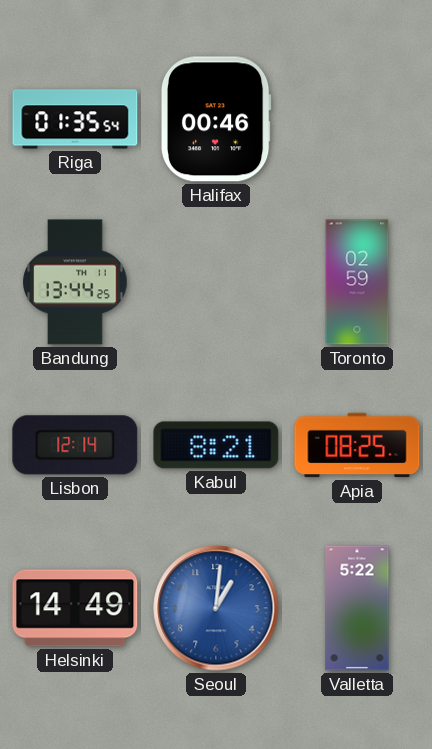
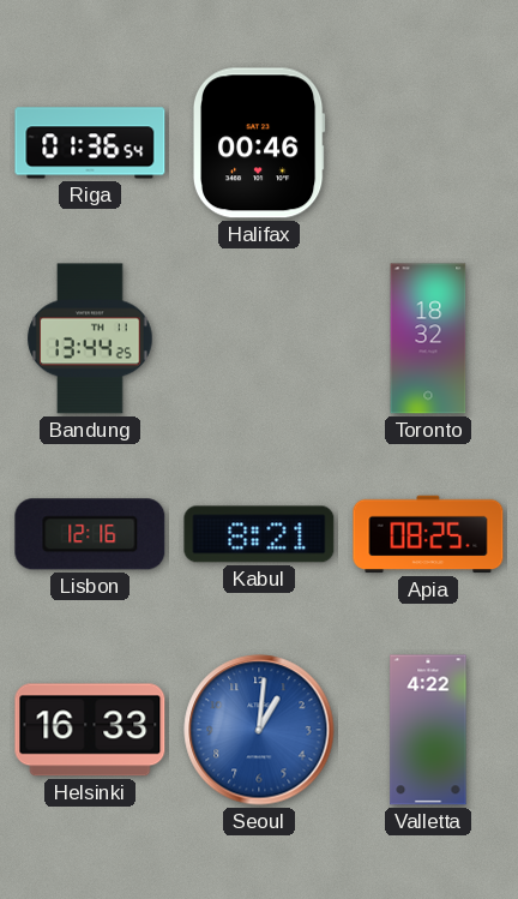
Riga: 01:35 -> 01:36 (90, 143)
Toronto: 02:59 -> 18:32 (428, 338)
Lisbon: 12:14 -> 12:16 (90, 534)
Helsinki: 14:49 -> 16:33 (90, 730)
Valletta: 5:22 -> 4:22 (428, 730)
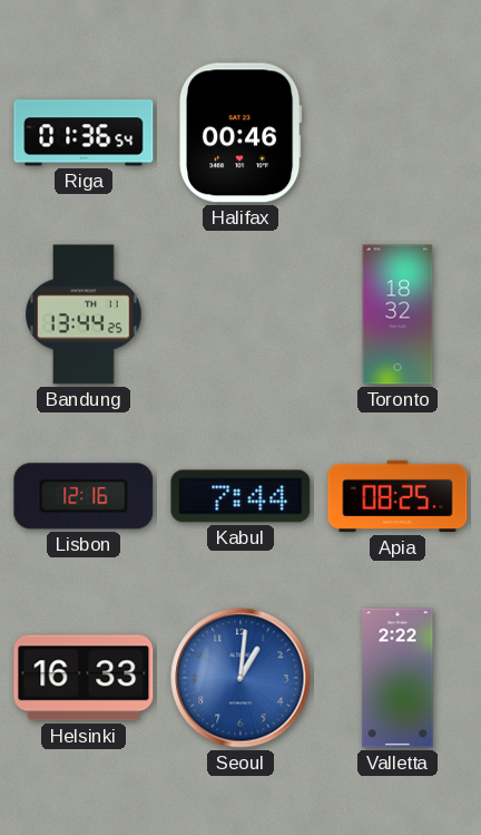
Kabul: 8:21 -> 7:44 (240, 496)
Valletta: 4:22 -> 2:22 (397, 678)
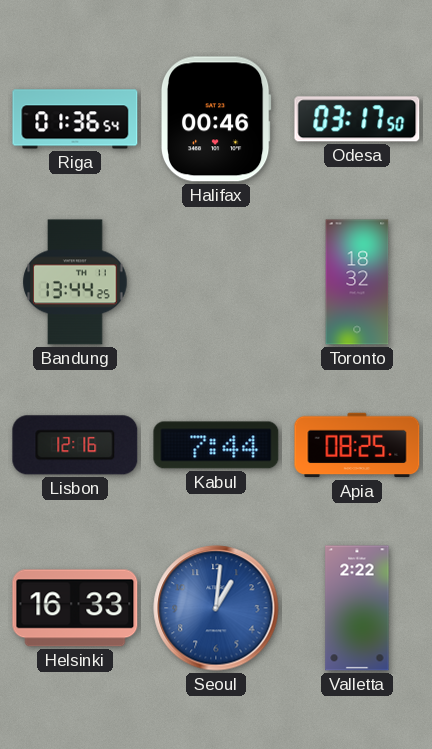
Odesa: none -> 03:17 (357, 119)
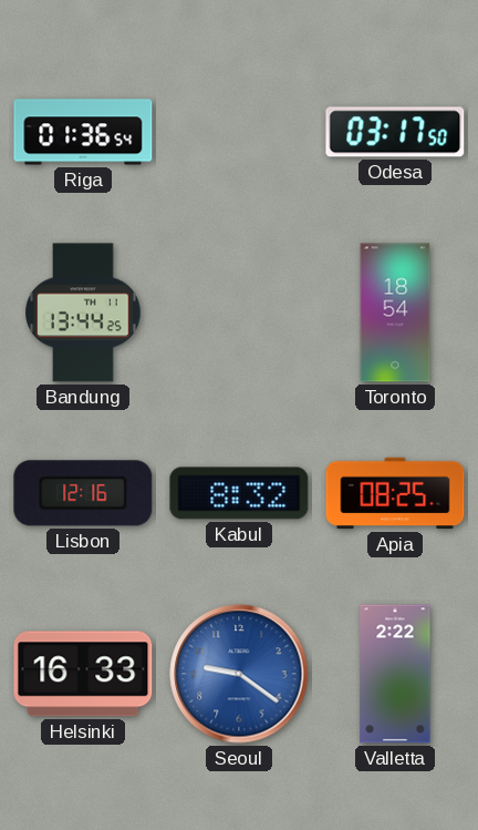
Halifax: 00:46 -> none (216, 119)
Toronto: 18:32 -> 18:54 (395, 312)
Kabul: 7:44 -> 8:32 (239, 493)
Seoul: 1:01 -> 9:21 (239, 674)
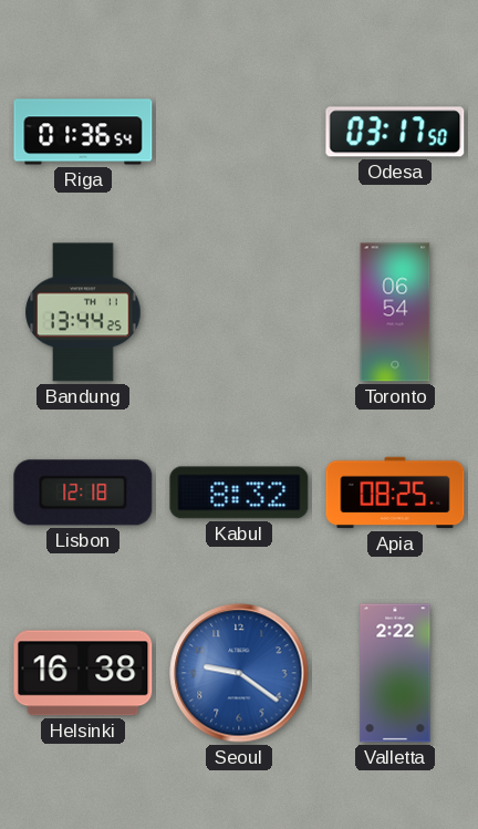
Toronto: 18:54 -> 06:54 (395, 312)
Lisbon: 12:16 -> 12:18 (83, 493)
Helsinki: 16:33 -> 16:38 (83, 673)
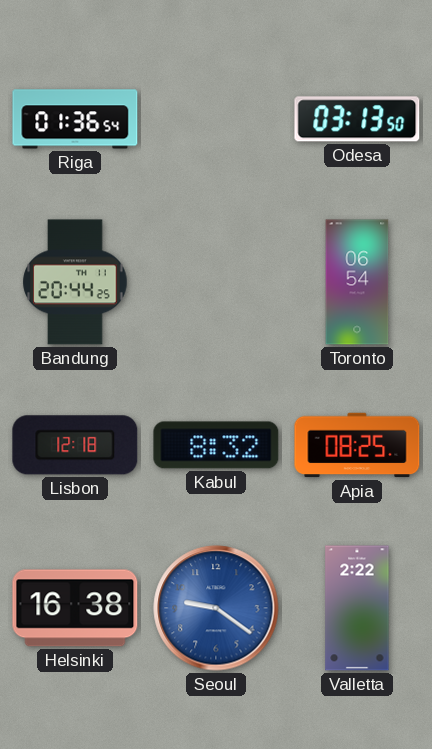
Odesa: 03:17 -> 03:13 (357, 119)
Bandung: 13:44 -> 20:44 (75, 282)
